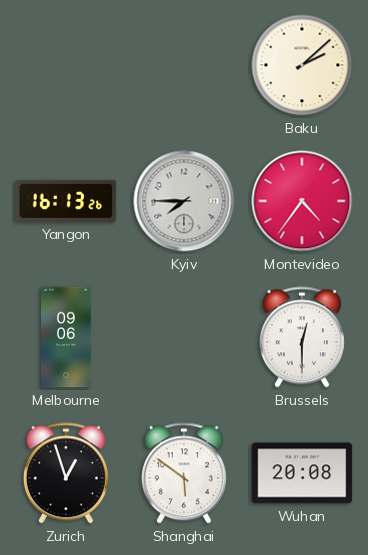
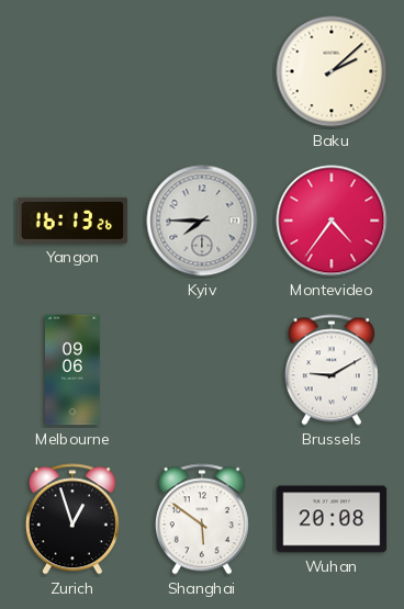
Brussels: 12:30 -> 9:10 (332, 370)
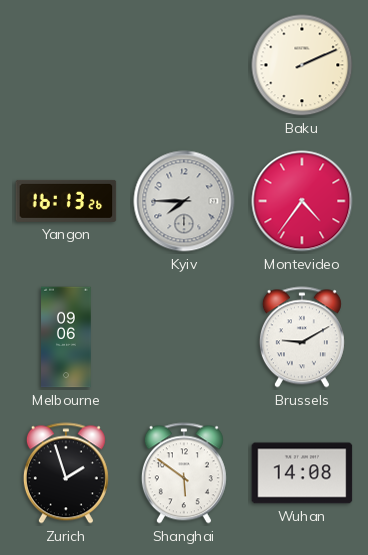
Baku: 2:08 -> 2:11 (302, 65)
Zurich: 12:57 -> 1:57 (66, 473)
Wuhan: 20:08 -> 14:08 (302, 473)
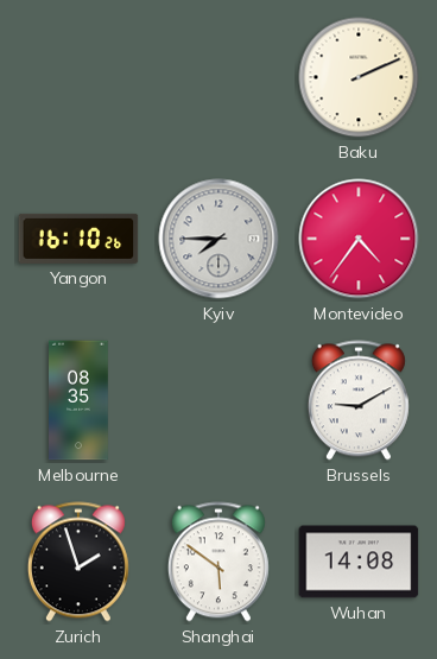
Yangon: 16:13 -> 16:10 (78, 239)
Melbourne: 09:06 -> 08:35 (80, 400)
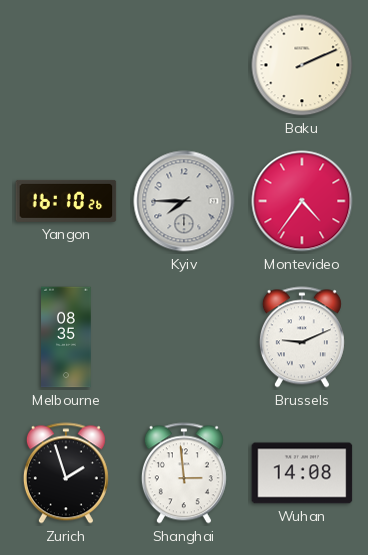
Brussels: 9:10 -> 9:11 (302, 337)
Shanghai: 5:51 -> 2:59 (184, 473)
